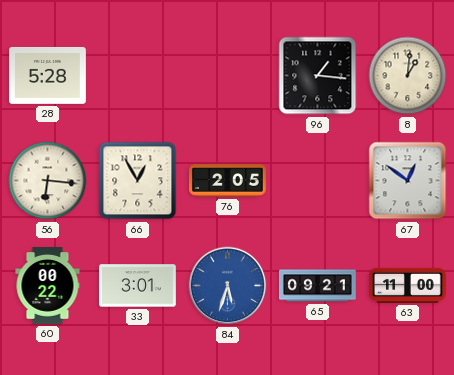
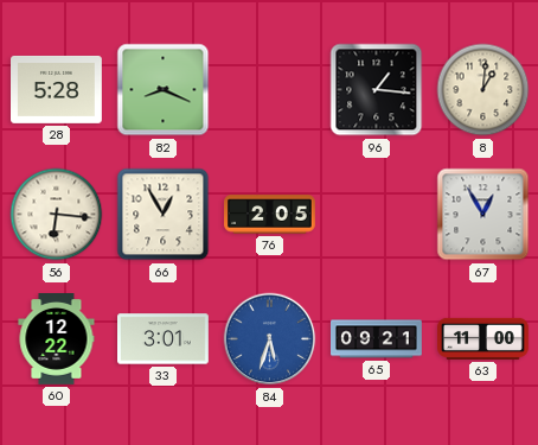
82: none -> 8:19 (164, 90)
67: 12:51 -> 12:55 (483, 215)
60: 00:22 -> 12:22 (57, 339)
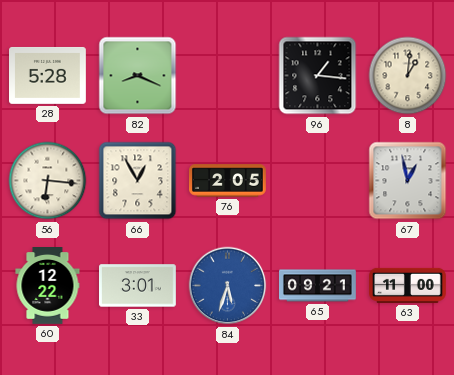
67: 12:55 -> 12:58 (408, 181)
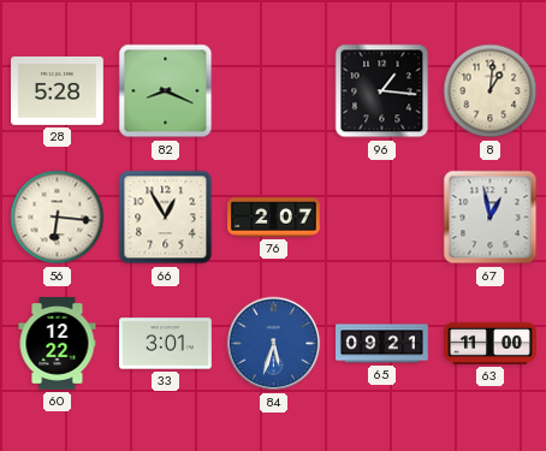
76: 2:05 -> 2:07 (274, 218)
